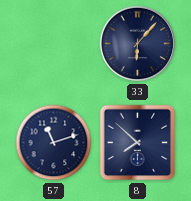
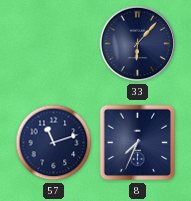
8: 7:52 -> 7:34 (138, 143)
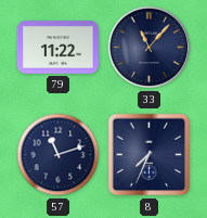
79: none -> 11:22 (57, 48)
33: 6:07 -> 11:07 (150, 48)
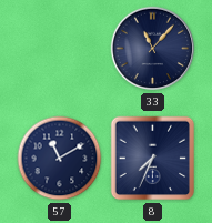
79: 11:22 -> none (57, 48)
57: 11:12 -> 11:10 (60, 159)
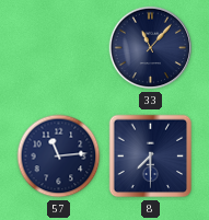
57: 11:10 -> 11:14 (59, 157)
8: 7:34 -> 7:30 (151, 157)
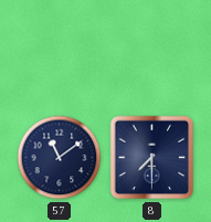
33: 11:07 -> none (151, 48)
57: 11:14 -> 11:09 (60, 158)
